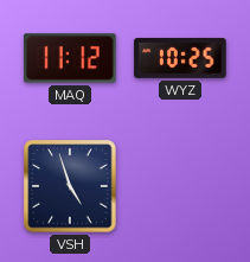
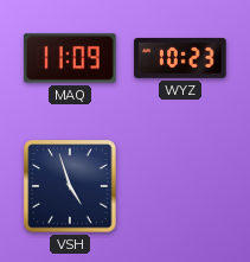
MAQ: 11:12 -> 11:09 (70, 58)
WYZ: 10:25 -> 10:23 (180, 58)
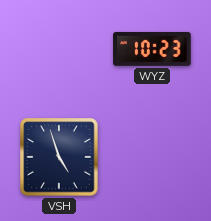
MAQ: 11:09 -> none (70, 58)
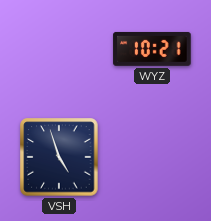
WYZ: 10:23 -> 10:21 (152, 49)
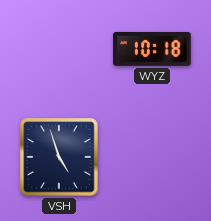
WYZ: 10:21 -> 10:18 (152, 49)
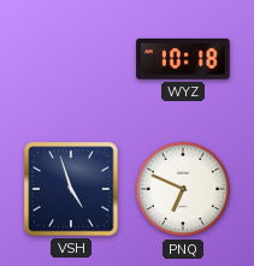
PNQ: none -> 6:49 (183, 189)
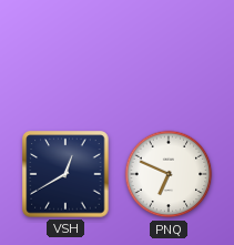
WYZ: 10:18 -> none (183, 59)
VSH: 4:57 -> 12:40 (65, 174)
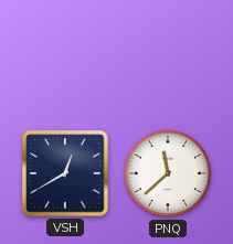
PNQ: 6:49 -> 11:38 (168, 173)
